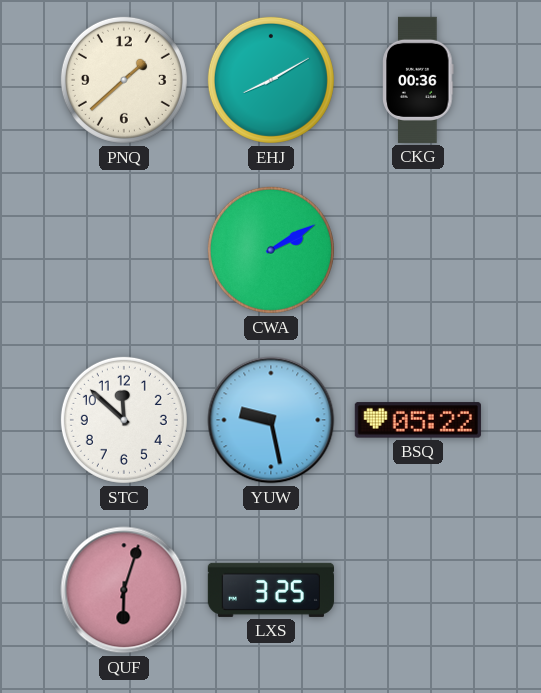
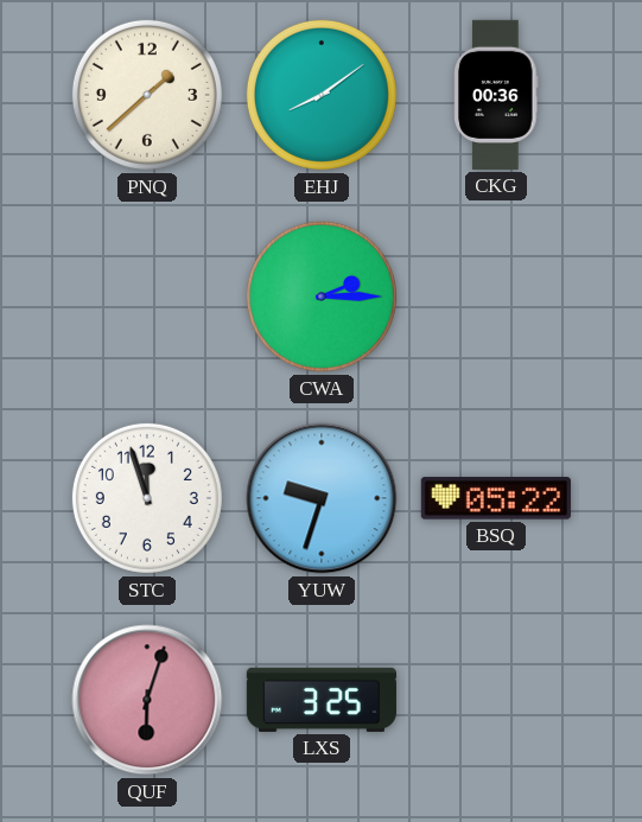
EHJ: 8:10 -> 8:09 (322, 95)
CWA: 2:10 -> 2:15 (322, 297)
STC: 11:52 -> 11:57 (147, 498)
YUW: 9:28 -> 9:33 (322, 498)
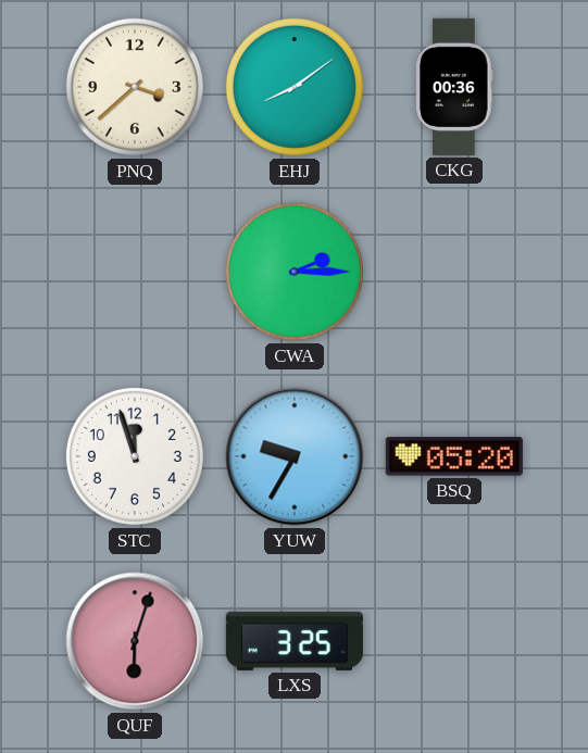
PNQ: 1:38 -> 3:38 (135, 87)
YUW: 9:33 -> 9:35 (295, 456)
BSQ: 05:22 -> 05:20 (454, 456)
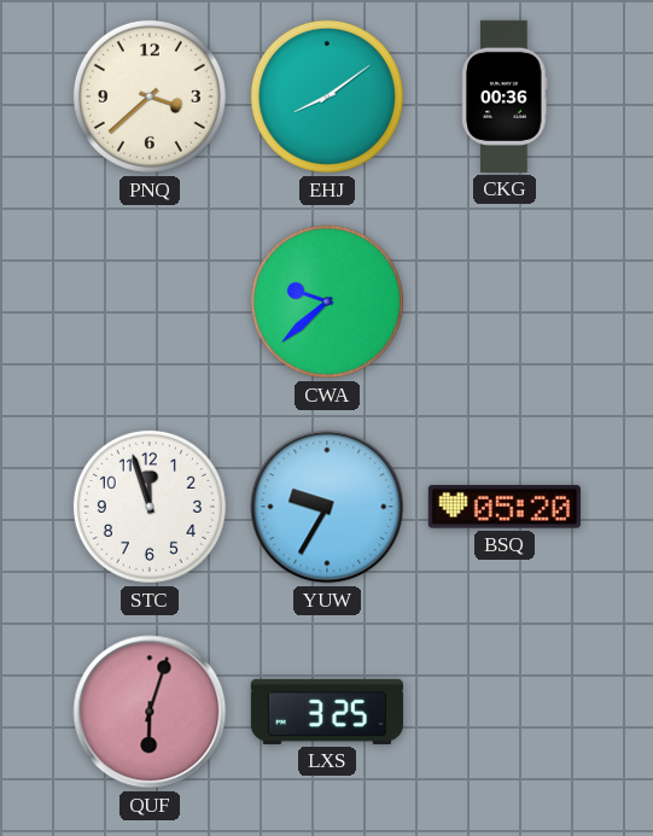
CWA: 2:15 -> 9:38 (327, 302)
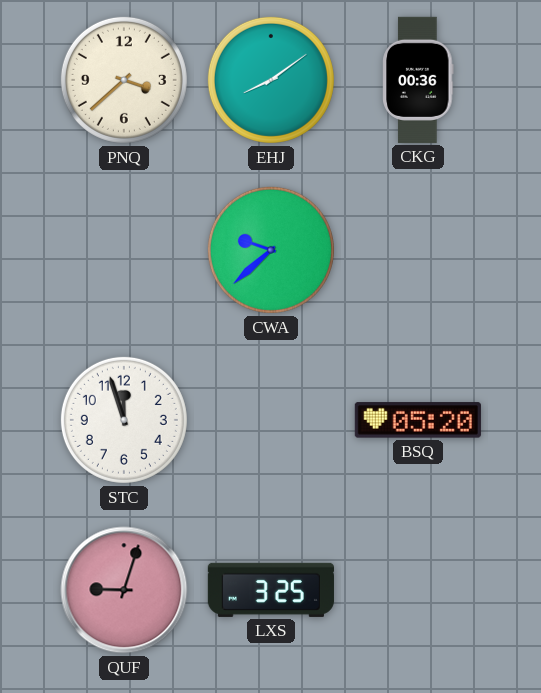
YUW: 9:35 -> none (327, 507)
QUF: 6:03 -> 9:03 (124, 590)
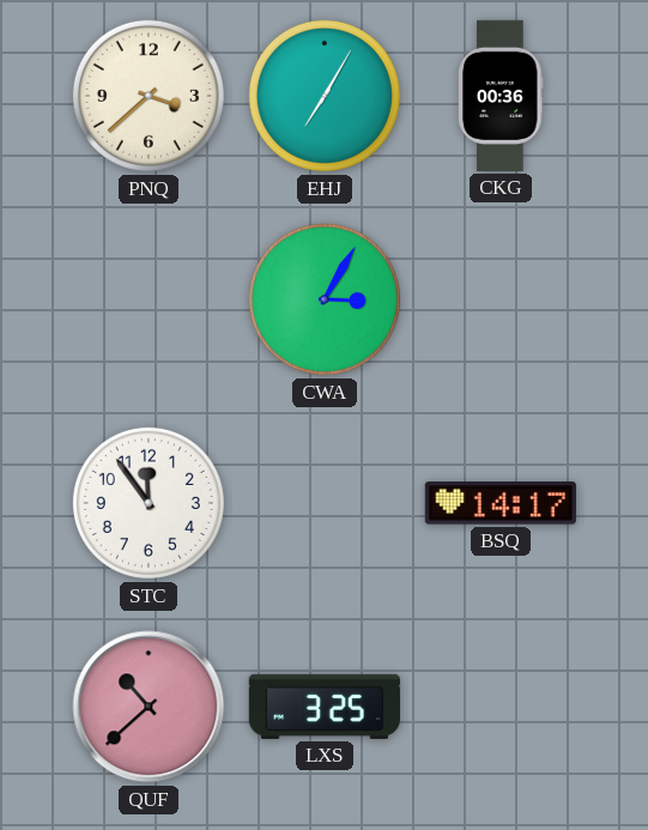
EHJ: 8:09 -> 7:05 (325, 96)
CWA: 9:38 -> 3:05 (325, 299)
STC: 11:57 -> 11:54 (149, 503)
BSQ: 05:20 -> 14:17 (501, 503)
QUF: 9:03 -> 10:38 (149, 707)
